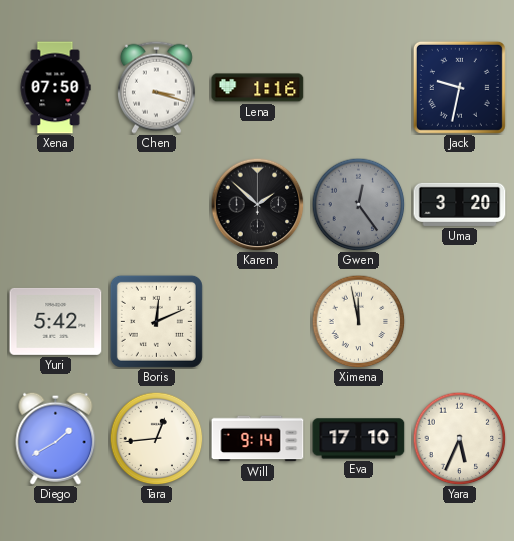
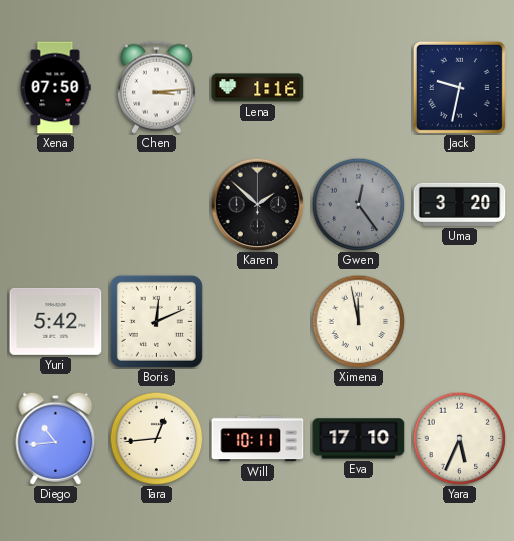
Chen: 3:18 -> 3:14 (156, 87)
Diego: 1:40 -> 10:44 (56, 438)
Will: 9:14 -> 10:11 (258, 439)
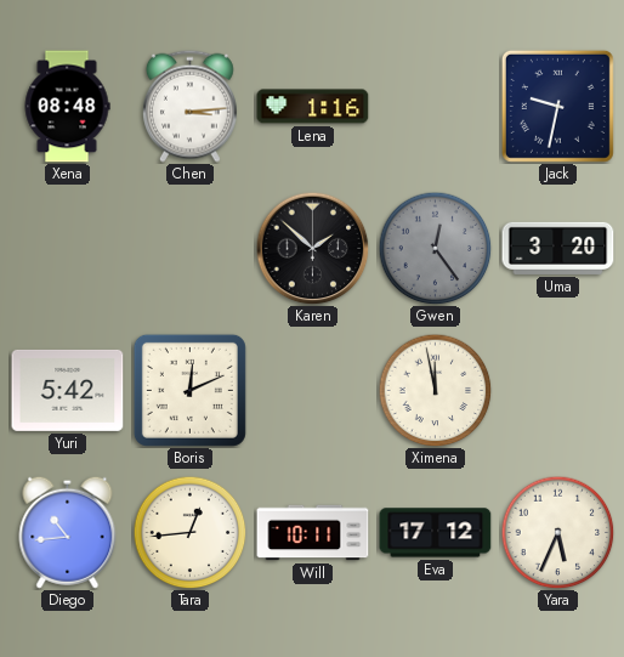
Xena: 07:50 -> 08:48 (67, 107)
Eva: 17:10 -> 17:12 (436, 533)
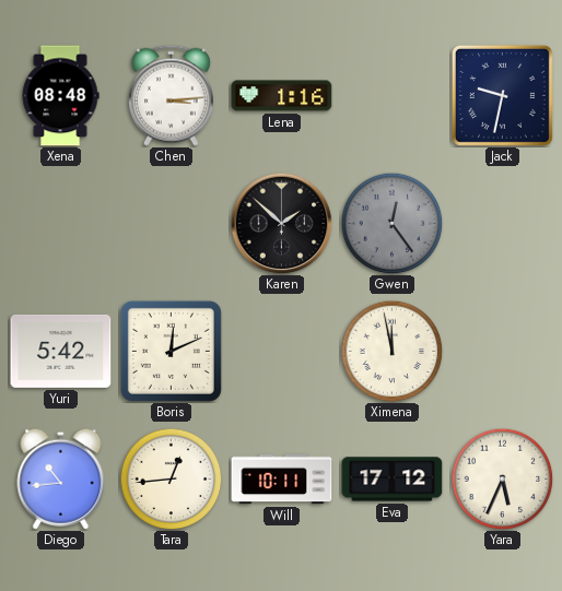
Uma: 3:20 -> none (558, 248)
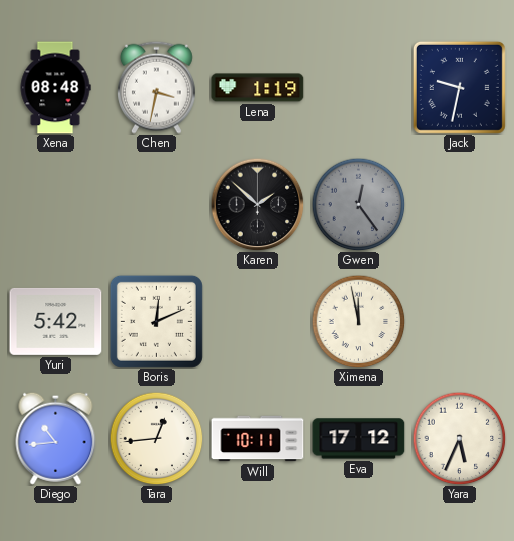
Chen: 3:14 -> 3:32 (156, 87)
Lena: 1:16 -> 1:19 (258, 88)
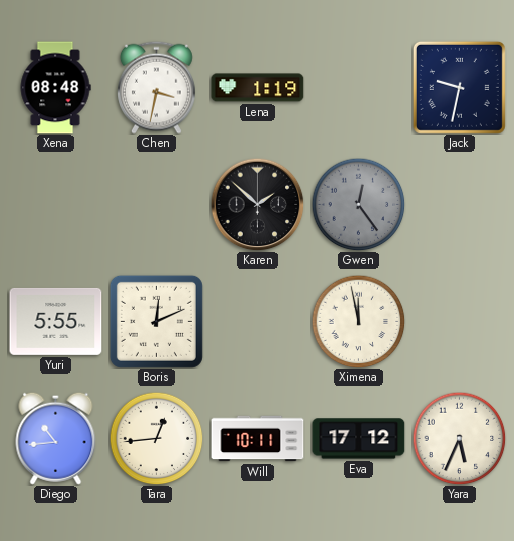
Yuri: 5:42 -> 5:55 (56, 321)
